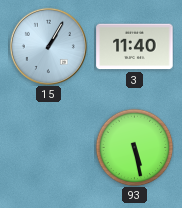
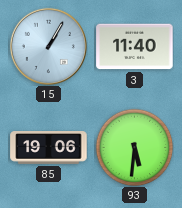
85: none -> 19:06 (49, 148)
93: 5:28 -> 5:31 (134, 147)
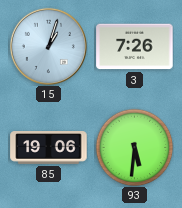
15: 1:05 -> 1:03 (48, 46)
3: 11:40 -> 7:26 (135, 47)
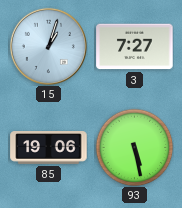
3: 7:26 -> 7:27 (135, 47)
93: 5:31 -> 5:28 (134, 147)
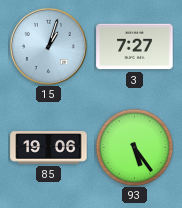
93: 5:28 -> 5:24 (134, 147)
